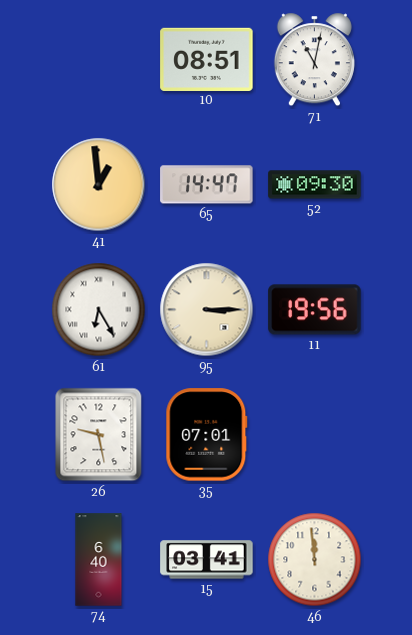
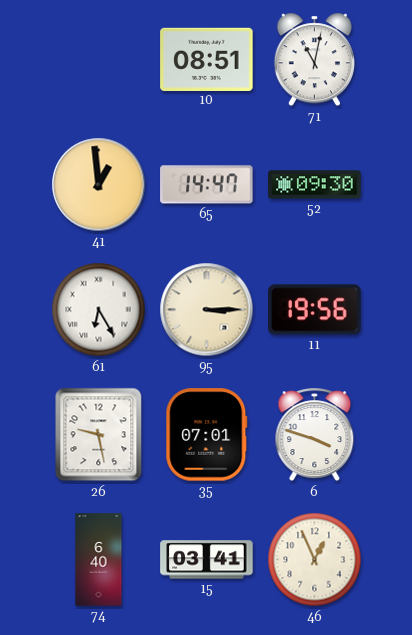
6: none -> 3:48 (315, 435)
46: 11:59 -> 12:56 (315, 560)
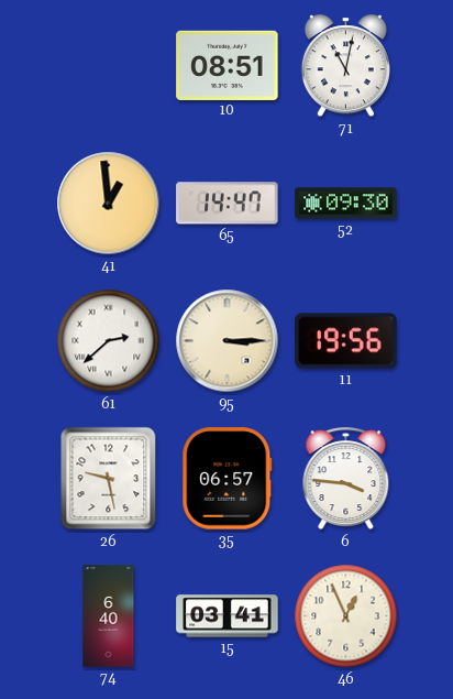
61: 6:25 -> 2:38 (109, 341)
35: 07:01 -> 06:57 (228, 479)
6: 3:48 -> 3:46 (346, 479)
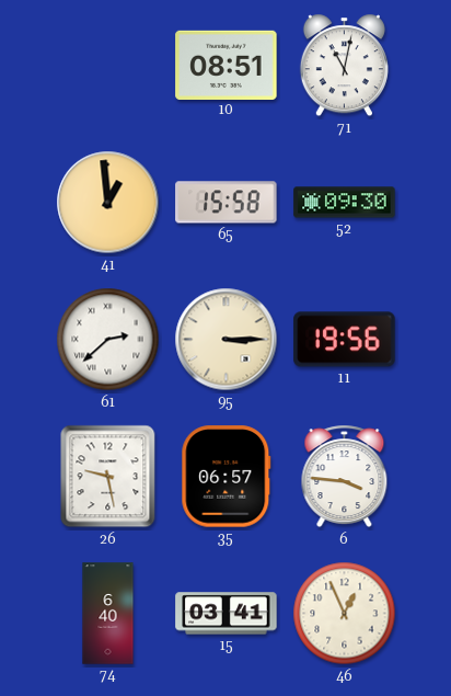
65: 14:47 -> 15:58 (227, 203)
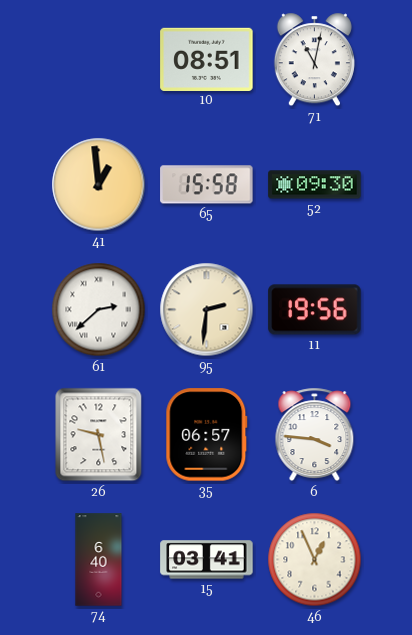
95: 3:15 -> 2:31 (207, 310)
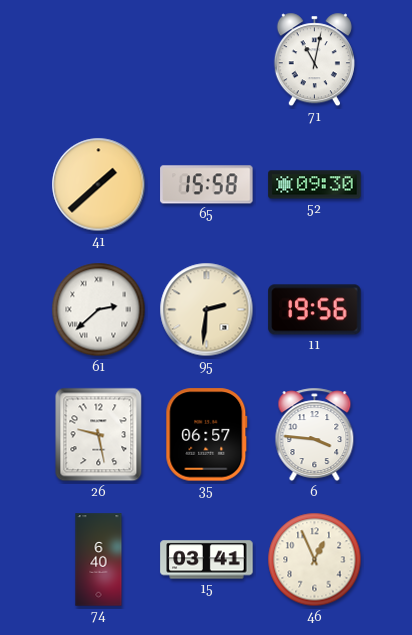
10: 08:51 -> none (207, 59)
41: 12:59 -> 1:38 (99, 185)
